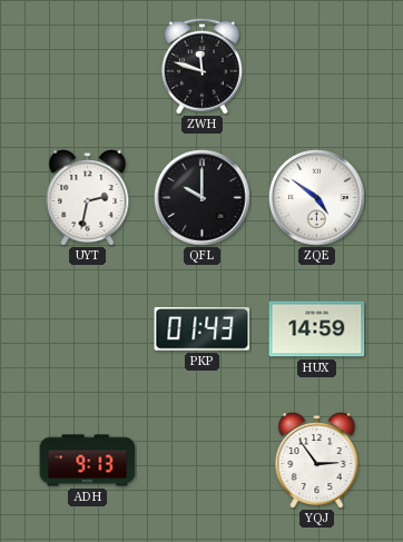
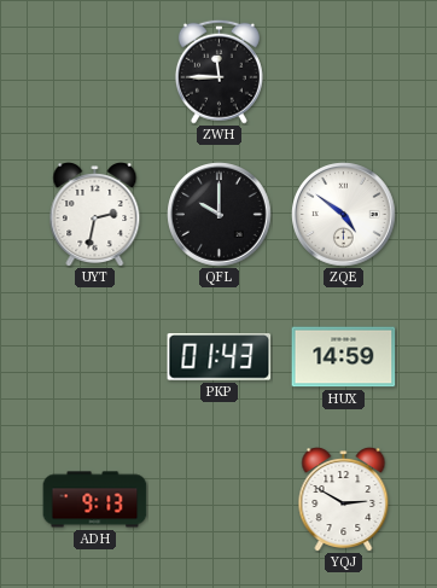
ZWH: 11:48 -> 11:45 (218, 71)
YQJ: 2:54 -> 2:50 (344, 500)
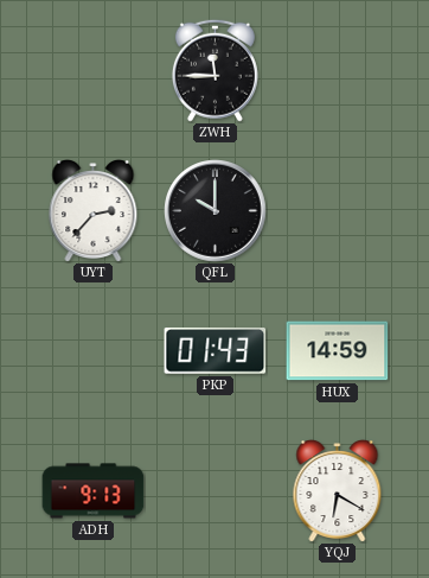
UYT: 2:32 -> 2:37 (94, 211)
ZQE: 4:51 -> none (344, 215)
YQJ: 2:50 -> 6:20 (338, 491)
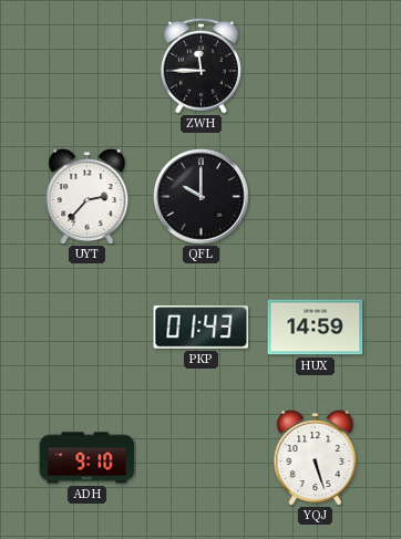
ADH: 9:13 -> 9:10 (88, 458)
YQJ: 6:20 -> 5:27 (316, 458)
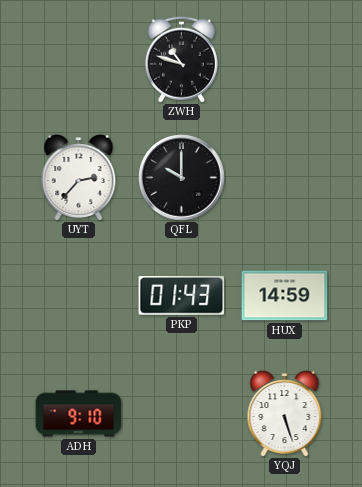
ZWH: 11:45 -> 10:48 (181, 59)
